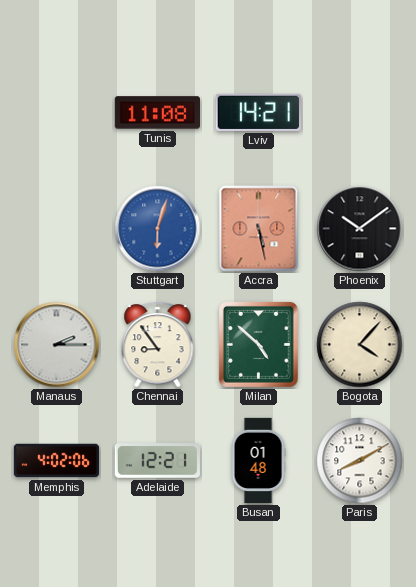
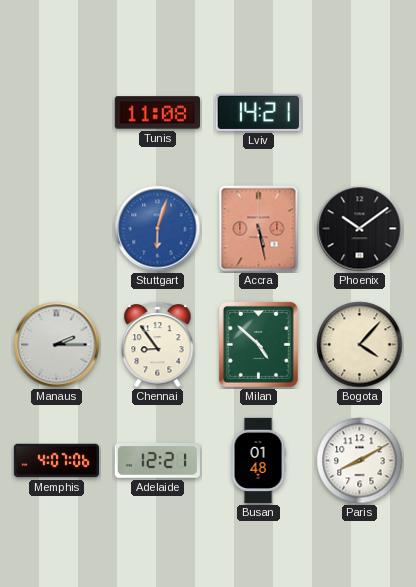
Memphis: 4:02 -> 4:07 (57, 461)
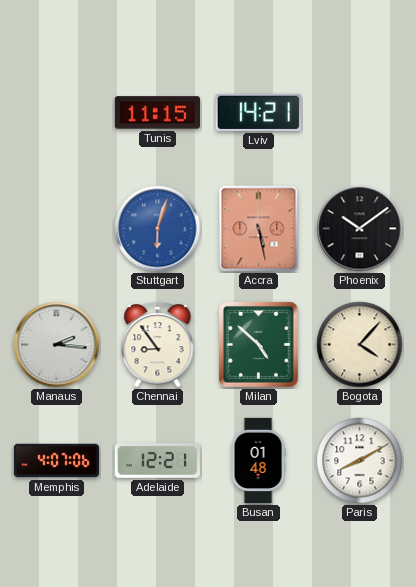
Tunis: 11:08 -> 11:15 (157, 113)
Manaus: 2:15 -> 2:16 (57, 345)
